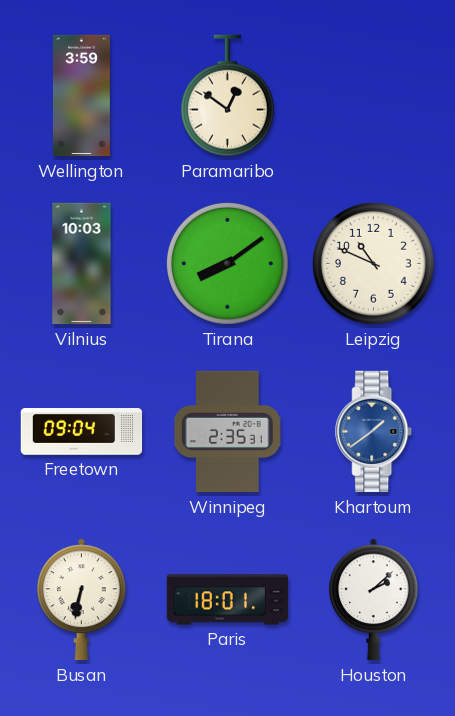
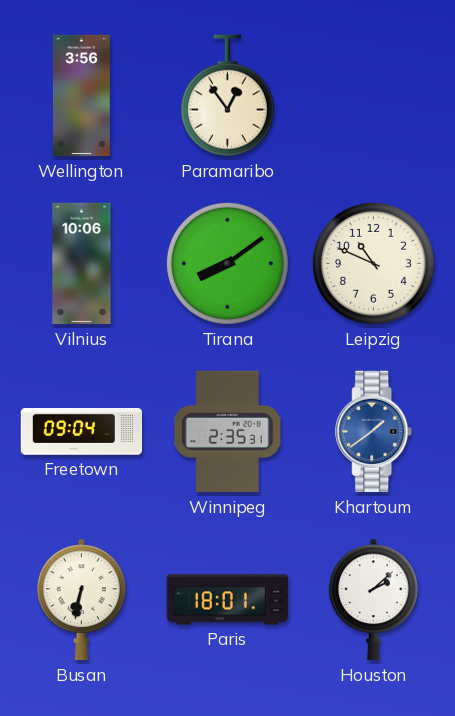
Wellington: 3:59 -> 3:56 (81, 96)
Paramaribo: 12:51 -> 12:54 (227, 96)
Vilnius: 10:03 -> 10:06 (82, 264)
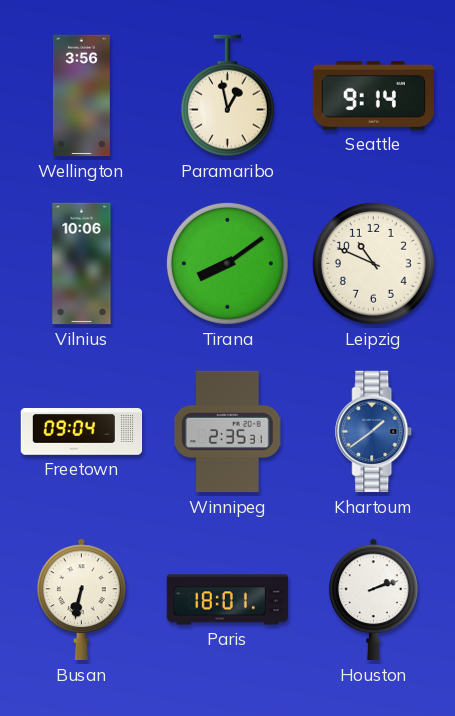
Paramaribo: 12:54 -> 12:58 (227, 96)
Seattle: none -> 9:14 (373, 95)
Houston: 2:08 -> 2:12 (373, 600)
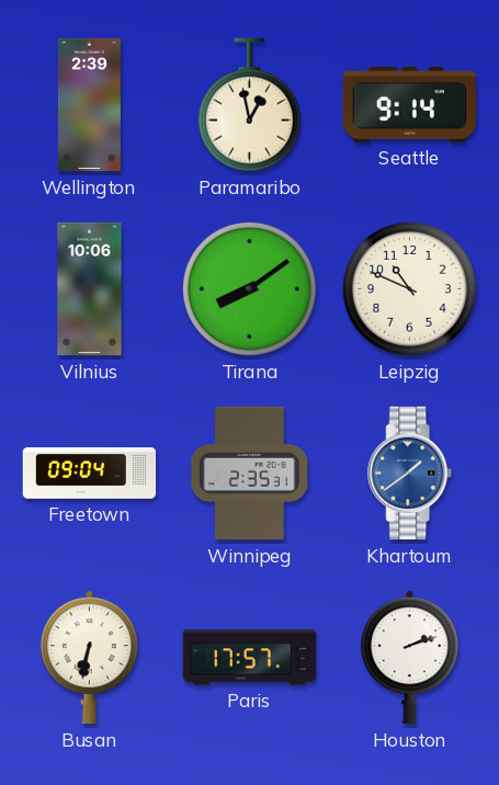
Wellington: 3:56 -> 2:39 (89, 105)
Paris: 18:01 -> 17:57 (250, 658)
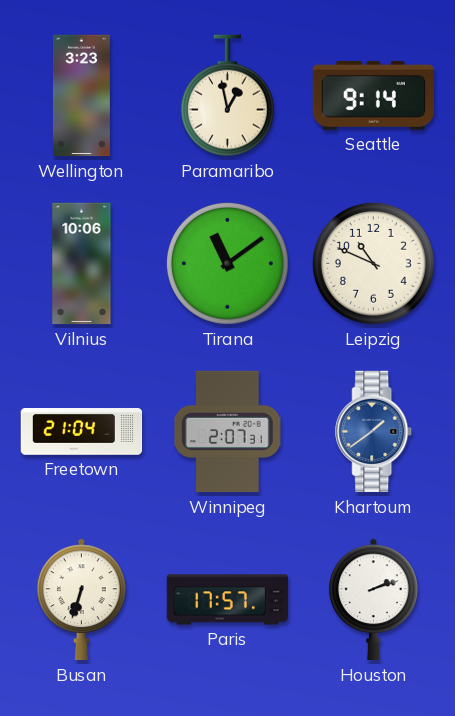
Wellington: 2:39 -> 3:23 (81, 96)
Tirana: 8:09 -> 11:09 (227, 263)
Freetown: 09:04 -> 21:04 (82, 432)
Winnipeg: 2:35 -> 2:07 (227, 432)
Busan: 6:32 -> 6:33 (81, 600)
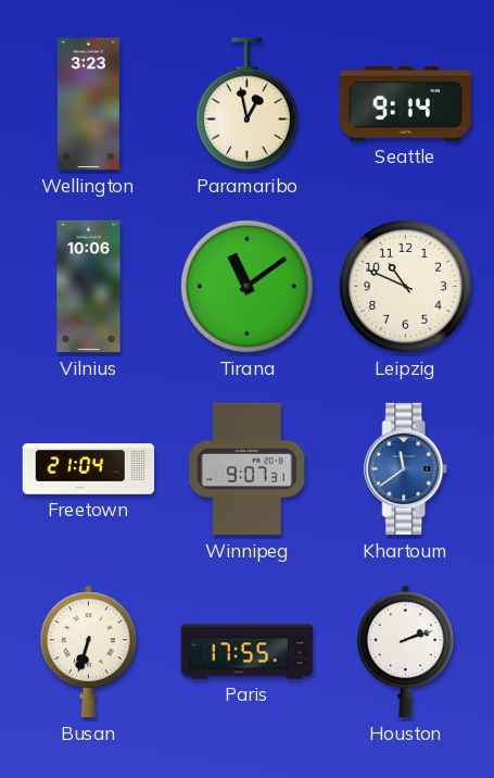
Winnipeg: 2:07 -> 9:07 (246, 469)
Khartoum: 1:39 -> 11:39 (406, 469)
Paris: 17:57 -> 17:55 (248, 652)
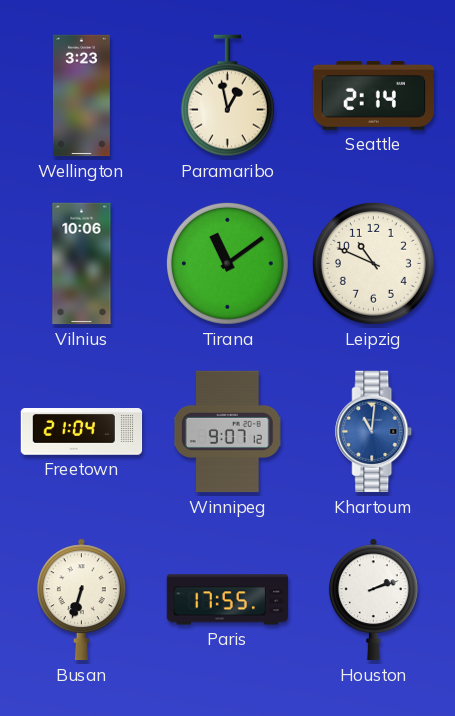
Seattle: 9:14 -> 2:14 (373, 95)
Winnipeg: 9:07:31 -> 9:07:12 (227, 432)
Khartoum: 11:39 -> 11:01 (374, 432)
